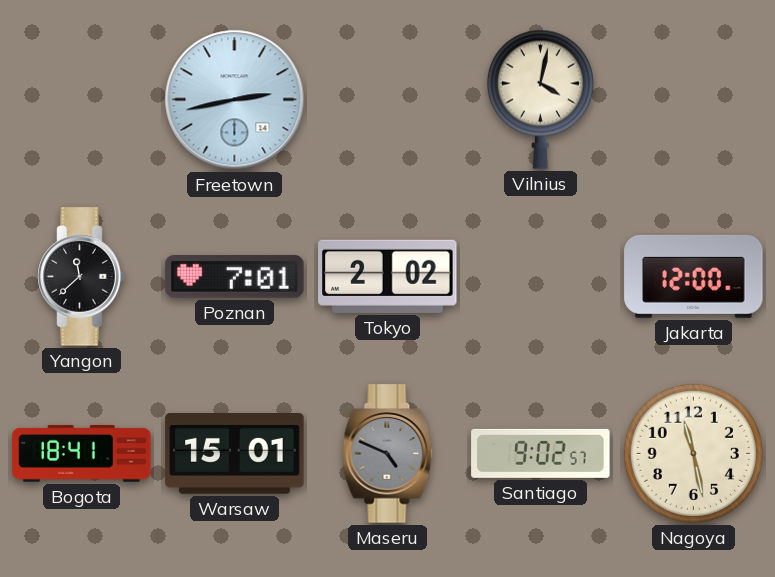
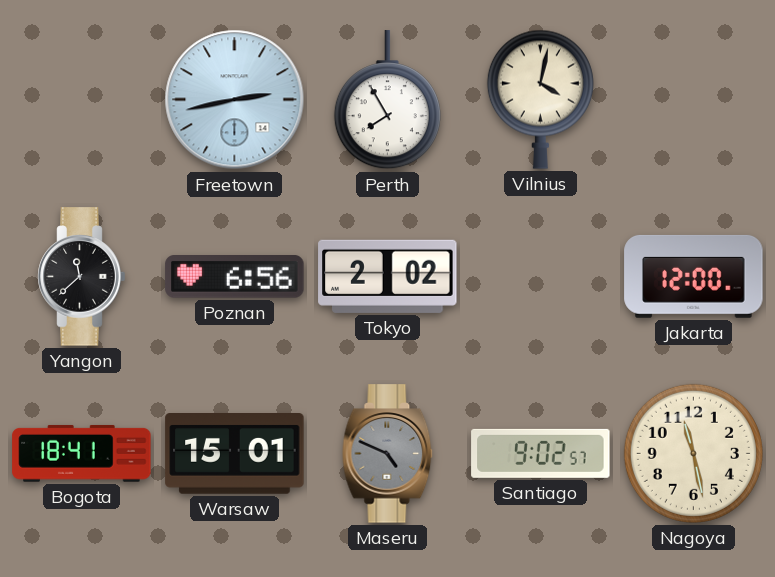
Perth: none -> 7:55 (387, 100)
Poznan: 7:01 -> 6:56 (235, 277)
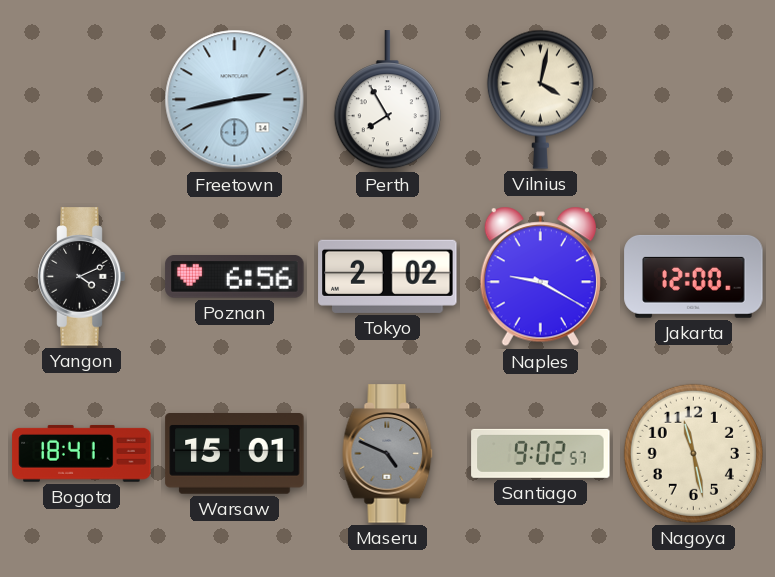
Yangon: 11:38 -> 4:11 (82, 277)
Naples: none -> 9:20 (540, 277)
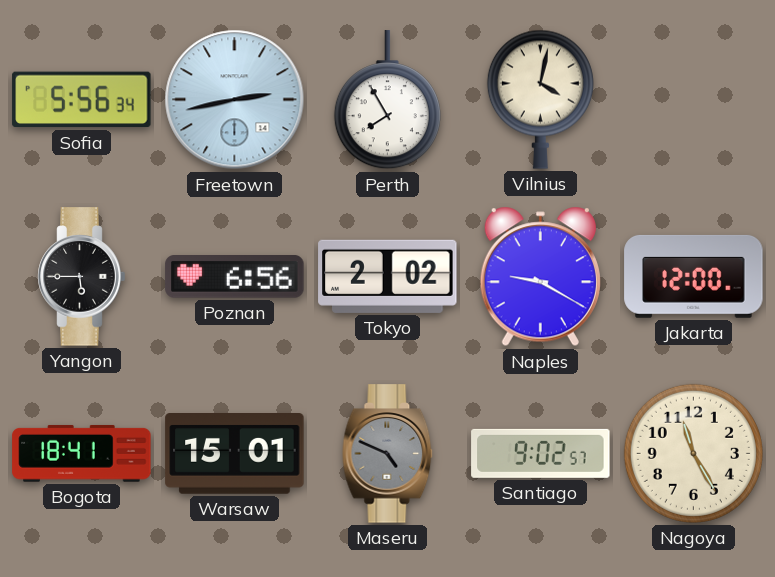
Sofia: none -> 5:56 (82, 100)
Yangon: 4:11 -> 5:45 (82, 277)
Nagoya: 11:28 -> 11:25 (693, 453)
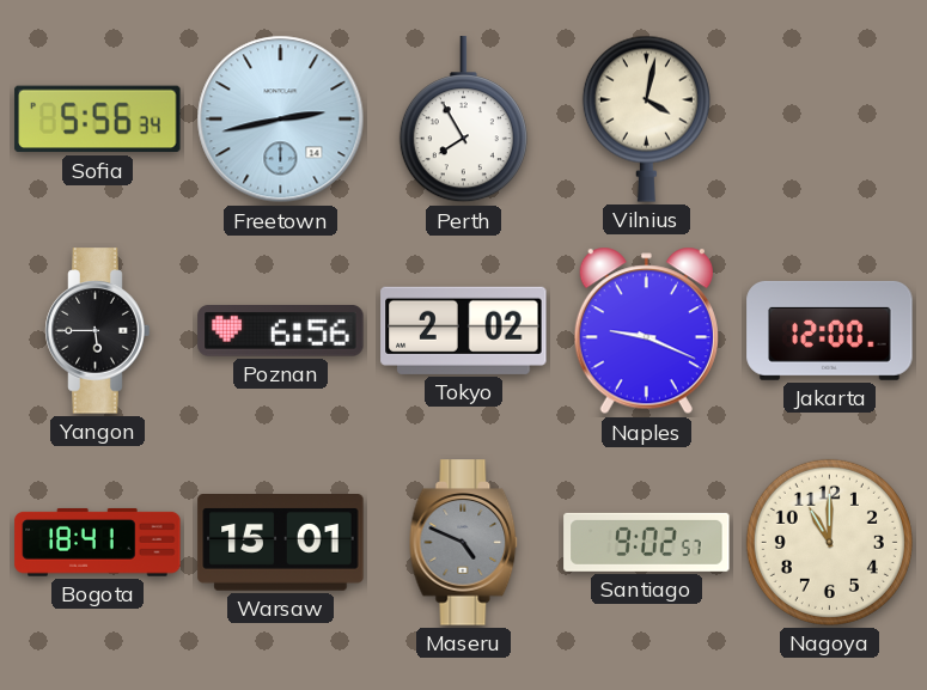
Naples: 9:20 -> 9:19 (646, 331)
Nagoya: 11:25 -> 11:00 (829, 542)
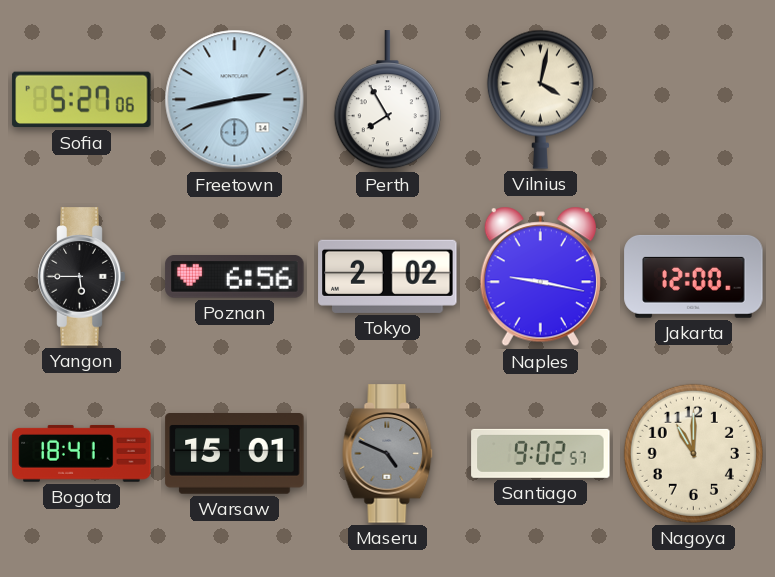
Sofia: 5:56 -> 5:27 (82, 100)
Naples: 9:19 -> 9:17 (540, 277)
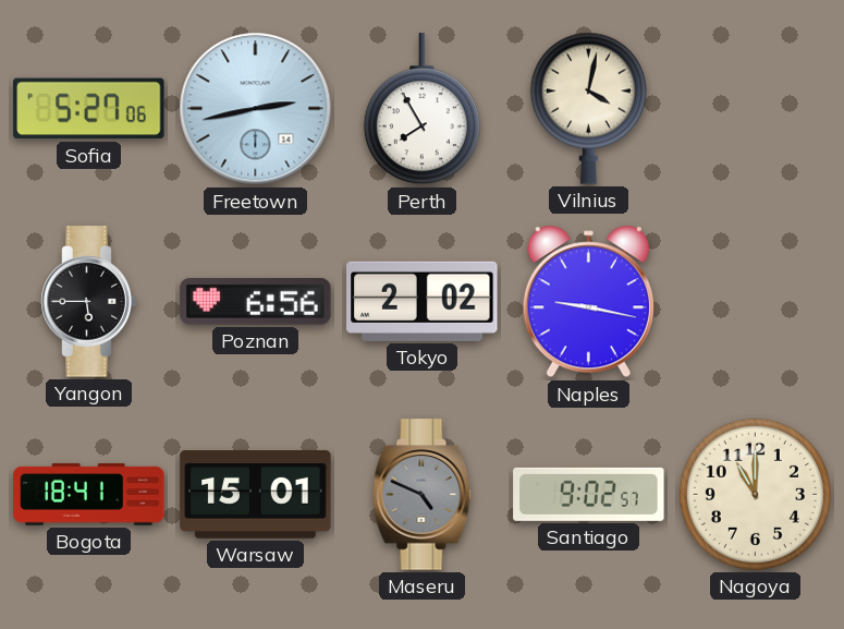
Jakarta: 12:00 -> none (694, 276)
